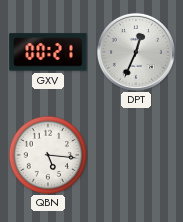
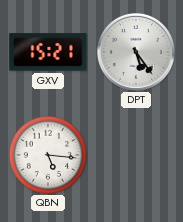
GXV: 00:21 -> 15:21 (48, 52)
DPT: 12:34 -> 5:24 (136, 52)
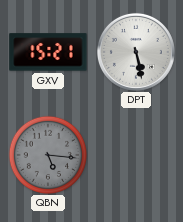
DPT: 5:24 -> 5:28 (136, 52)
QBN dial: white -> grey (48, 155)
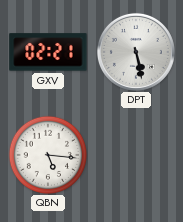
GXV: 15:21 -> 02:21 (48, 52)
QBN dial: grey -> white (48, 155)
